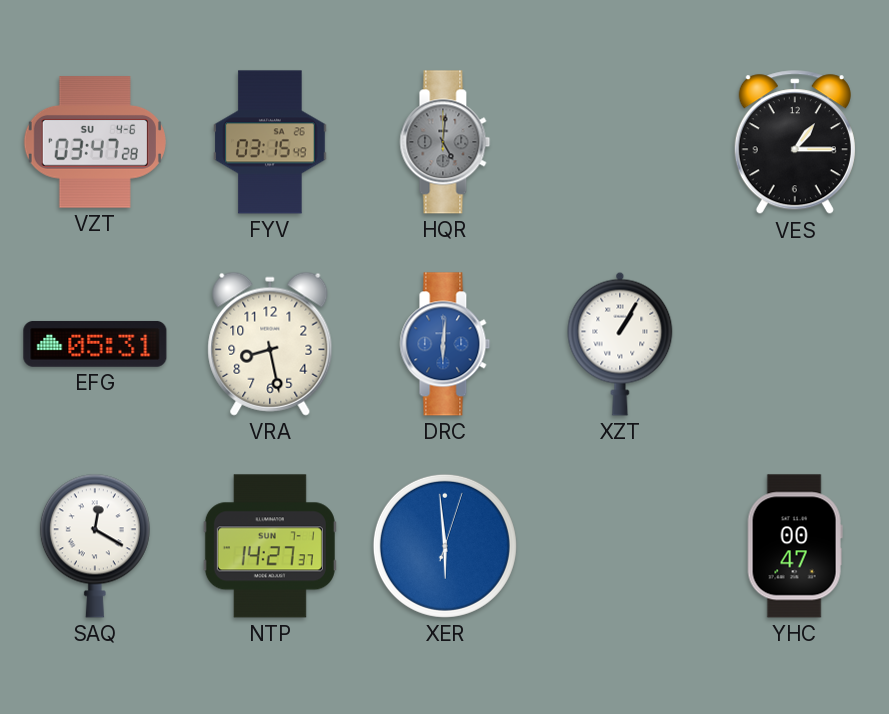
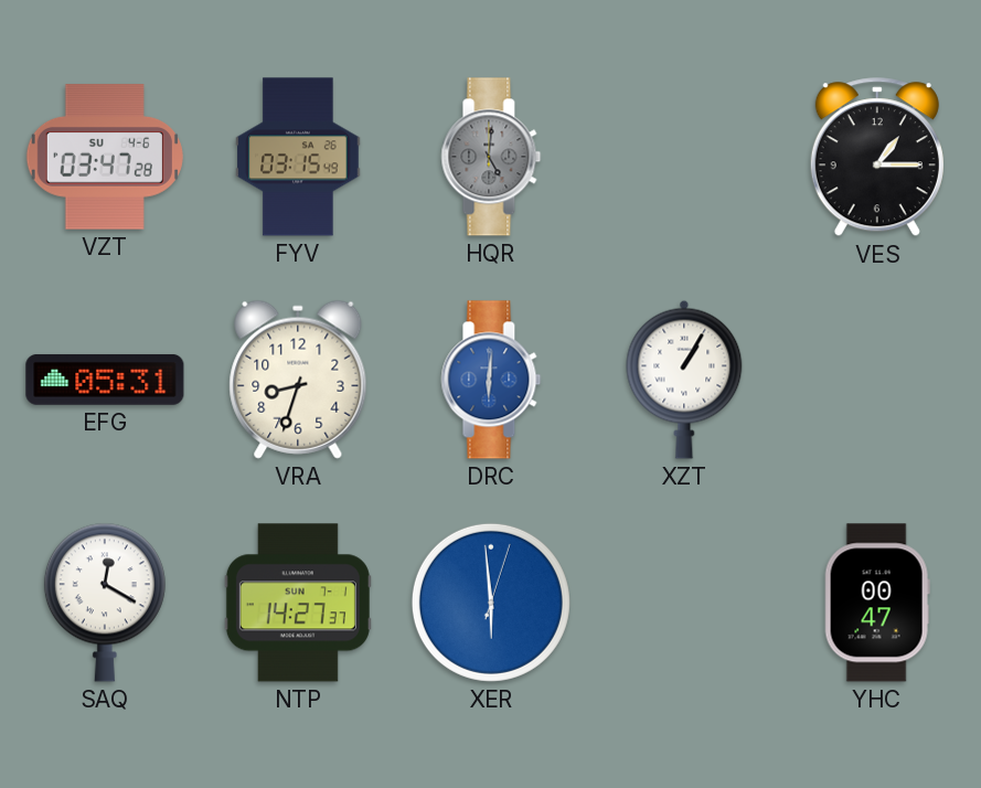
VRA: 8:28 -> 8:33 (298, 380)
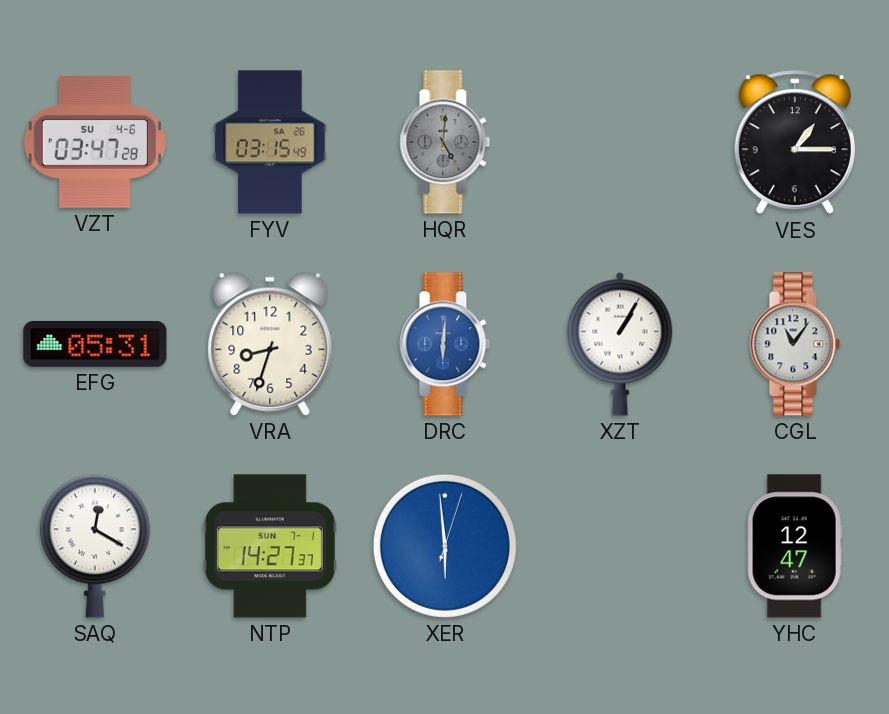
CGL: none -> 11:06 (795, 344)
YHC: 00:47 -> 12:47 (795, 546)
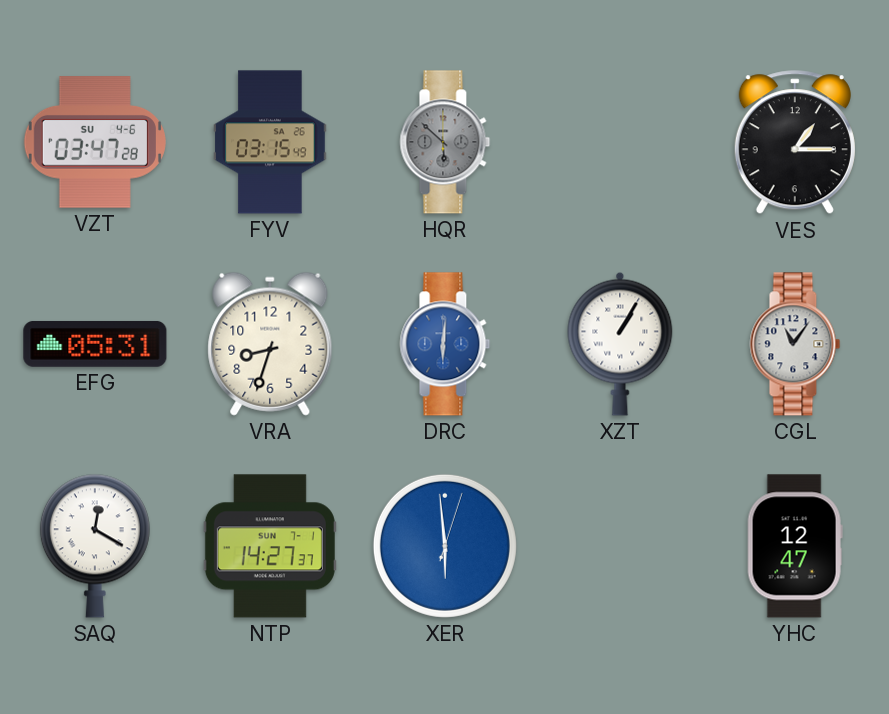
HQR: 5:01 -> 5:52 (445, 142)
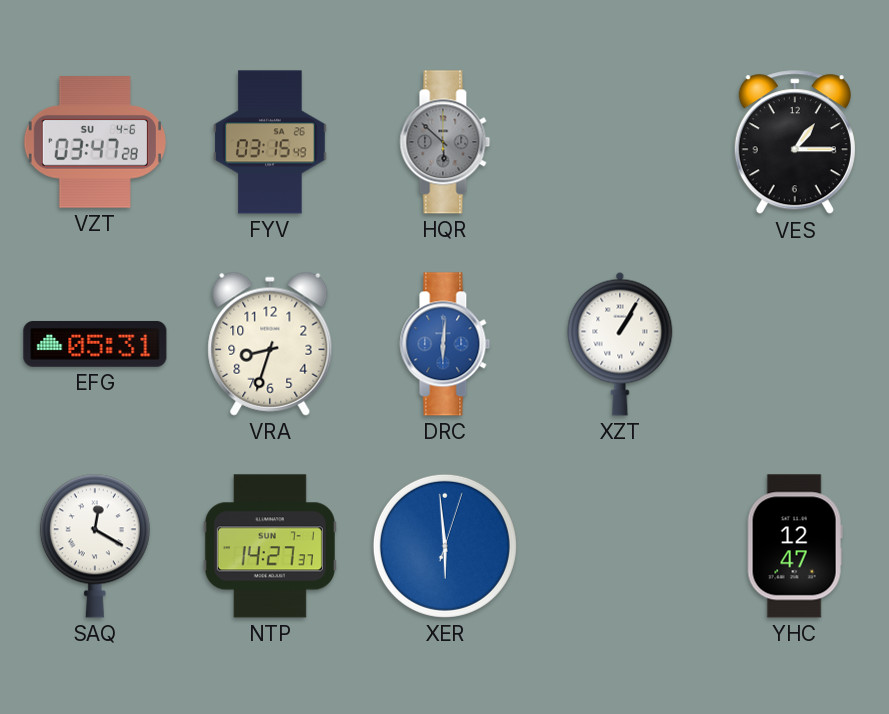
CGL: 11:06 -> none (795, 344)
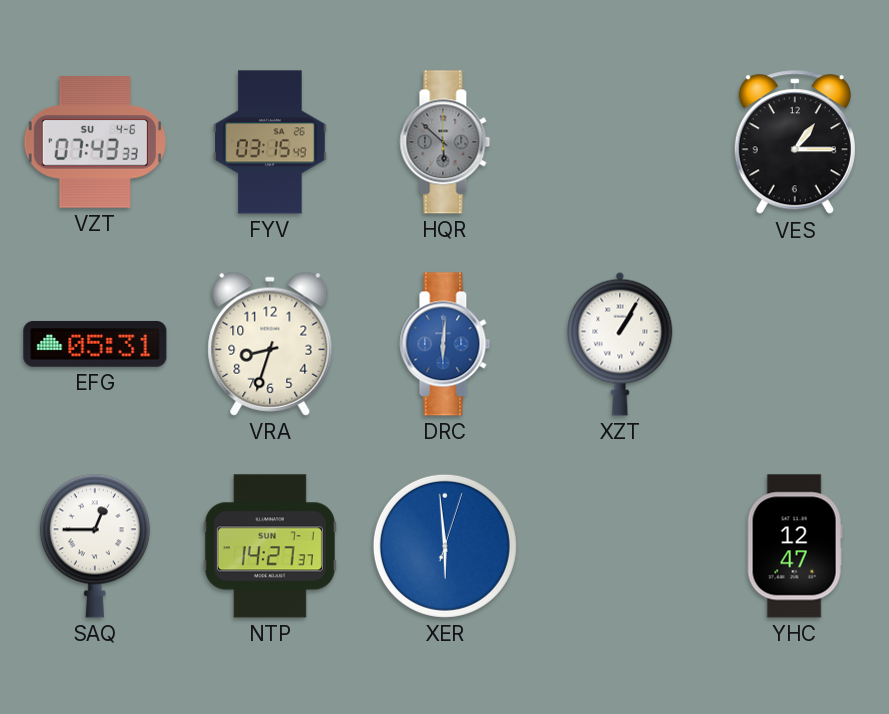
VZT: 03:47 -> 07:43 (95, 142)
SAQ: 12:20 -> 12:45 (95, 546)
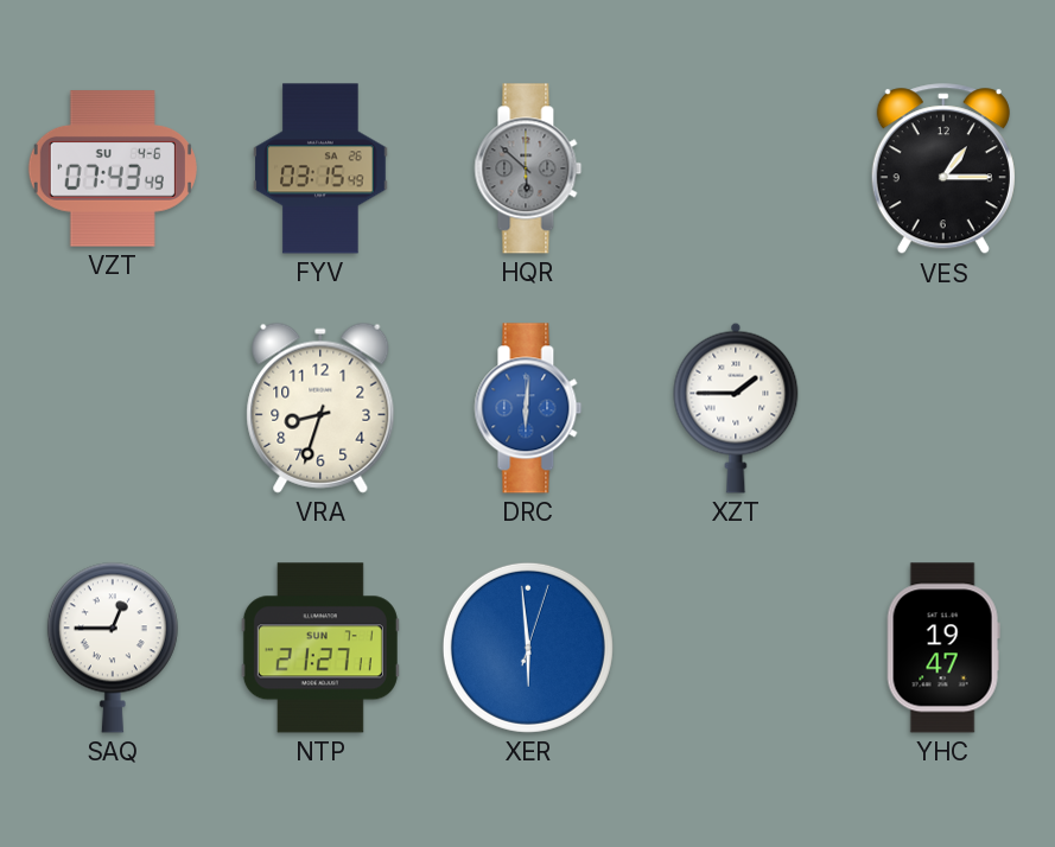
VZT: 07:43:33 -> 07:43:49 (113, 168)
EFG: 05:31 -> none (95, 344)
XZT: 1:05 -> 1:45 (736, 408)
NTP: 14:27 -> 21:27 (320, 648)
YHC: 12:47 -> 19:47 (943, 648)
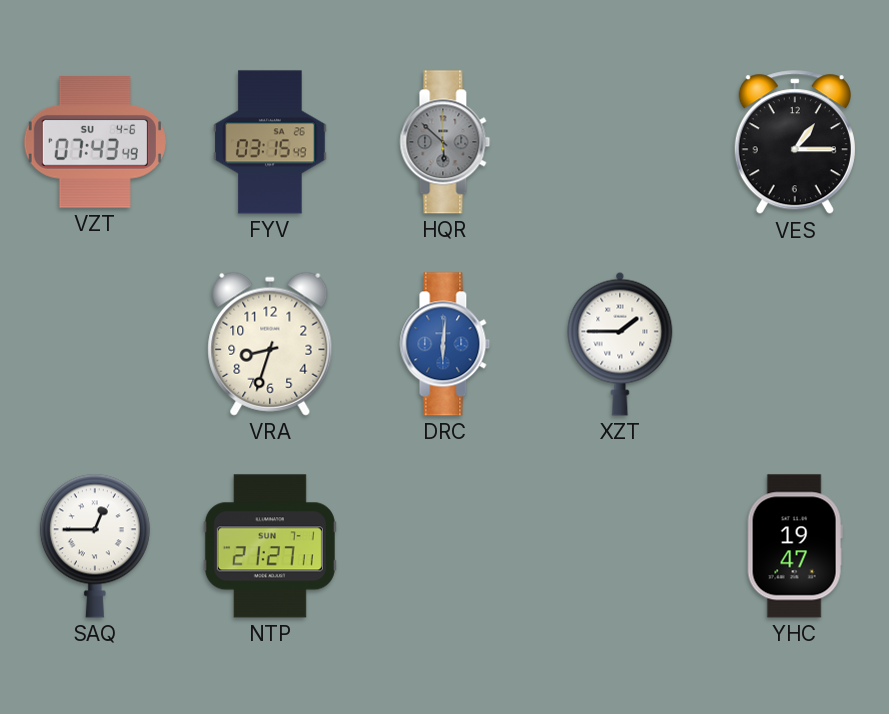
XER: 5:59 -> none (528, 648)
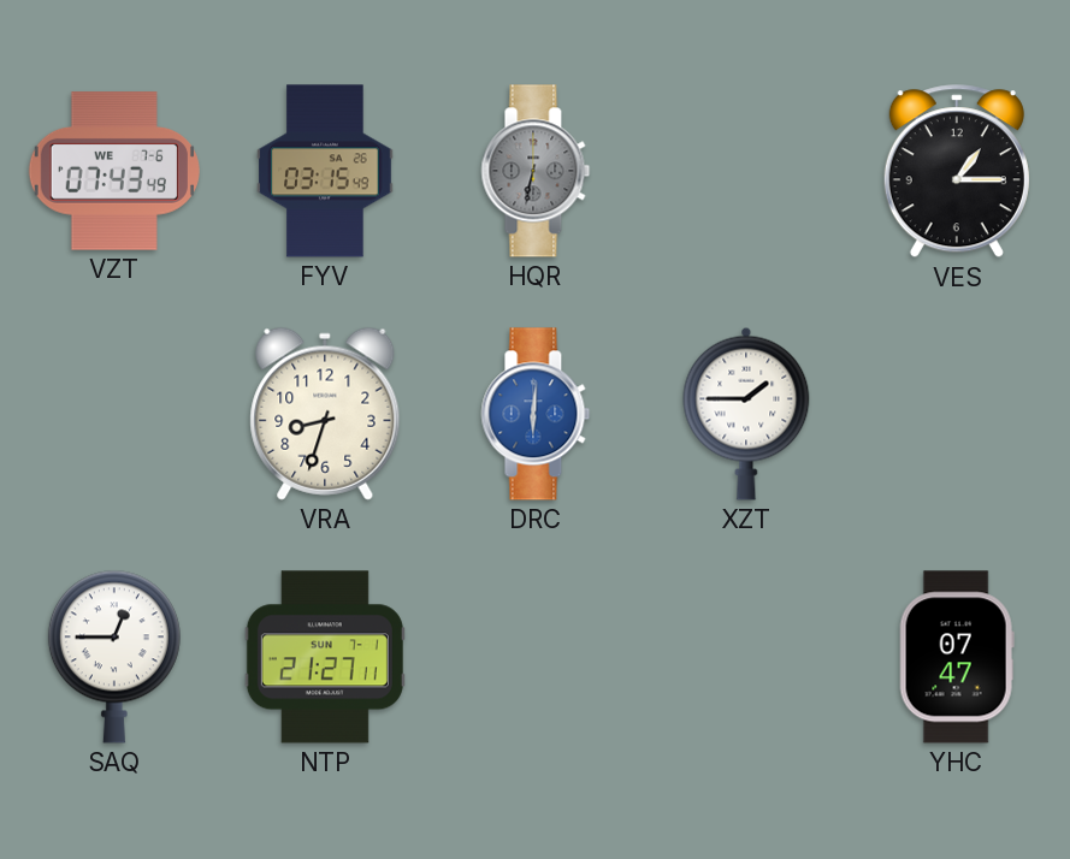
VZT date: SU 4-6 -> WE 7-6 (114, 171)
HQR: 5:52 -> 6:32 (536, 171)
YHC: 19:47 -> 07:47 (957, 657)
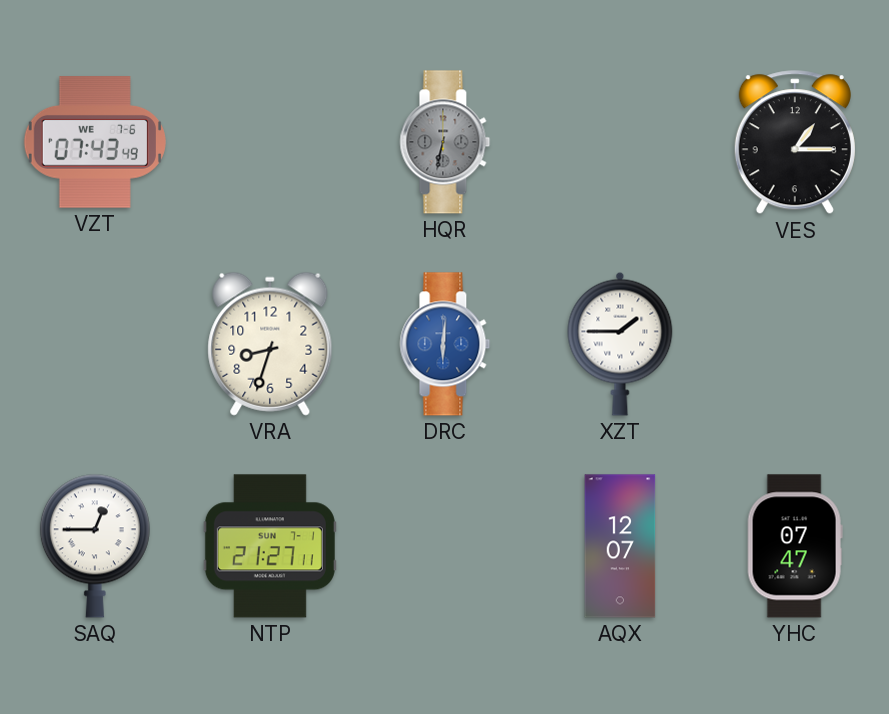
FYV: 03:15 -> none (325, 171)
AQX: none -> 12:07 (620, 546)
